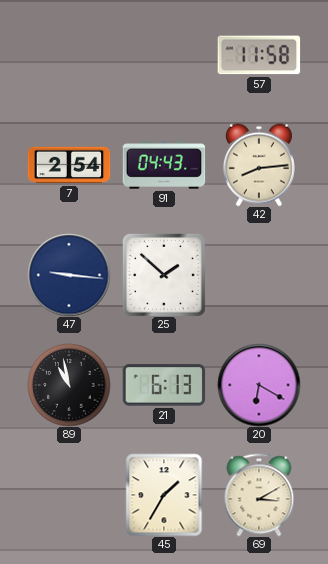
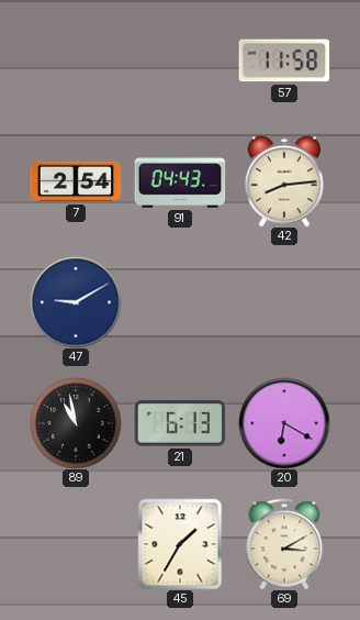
47: 9:16 -> 9:10 (76, 302)
25: 1:52 -> none (164, 275)
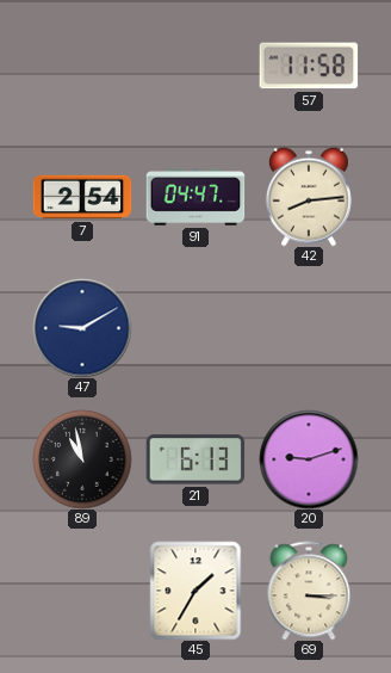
91: 04:43 -> 04:47 (195, 197)
20: 6:20 -> 9:12 (309, 459)
69: 3:10 -> 3:15 (309, 591)
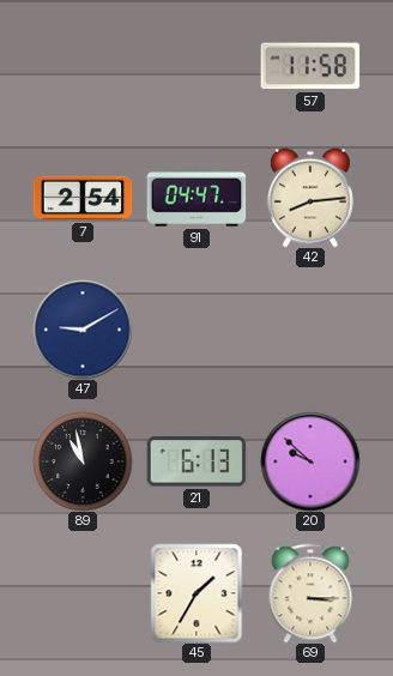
20: 9:12 -> 9:52 (310, 461)
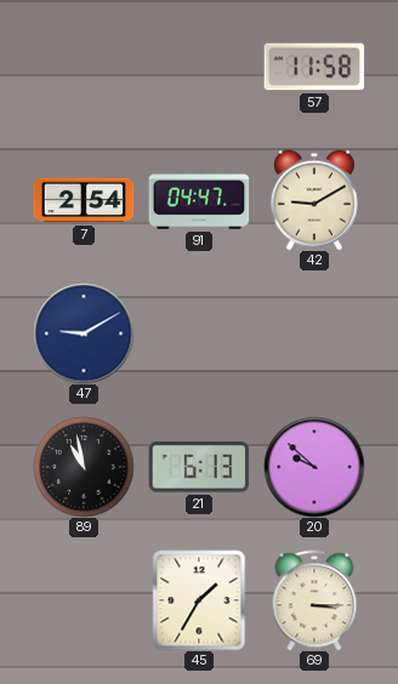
42: 8:14 -> 9:10 (314, 200)
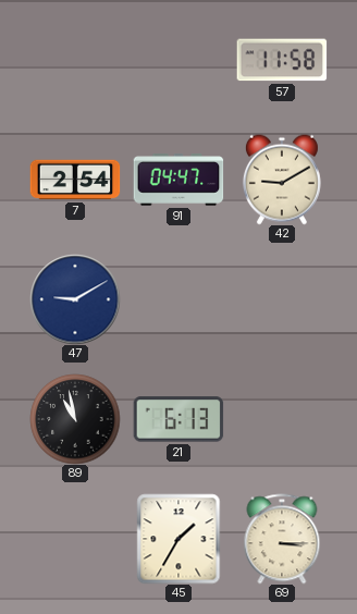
20: 9:52 -> none (314, 467)
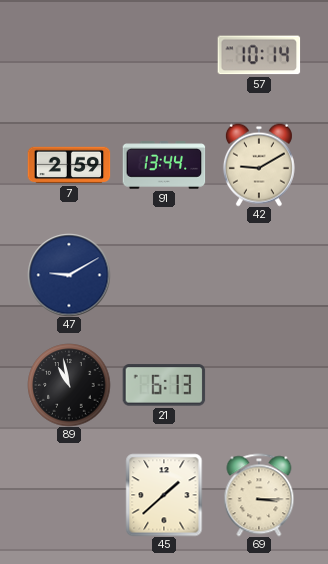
57: 11:58 -> 10:14 (259, 55)
7: 2:54 -> 2:59 (69, 165)
91: 04:47 -> 13:44 (164, 165)
45: 1:35 -> 1:38 (164, 495)
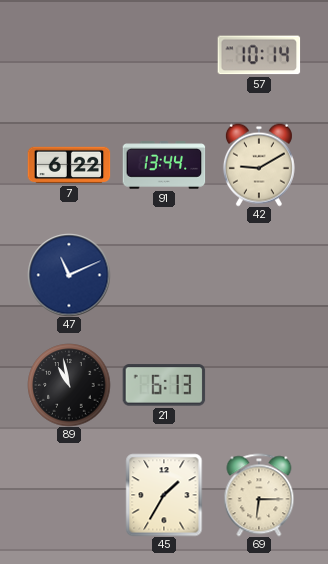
7: 2:59 -> 6:22 (69, 165)
47: 9:10 -> 11:11 (69, 275)
45: 1:38 -> 1:35 (164, 495)
69: 3:15 -> 6:15 (259, 495)
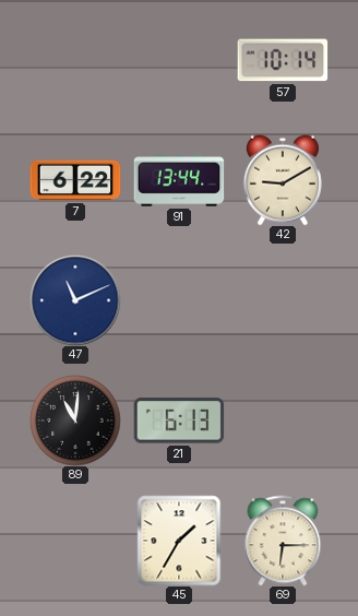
89: 10:58 -> 11:01 (75, 420)
